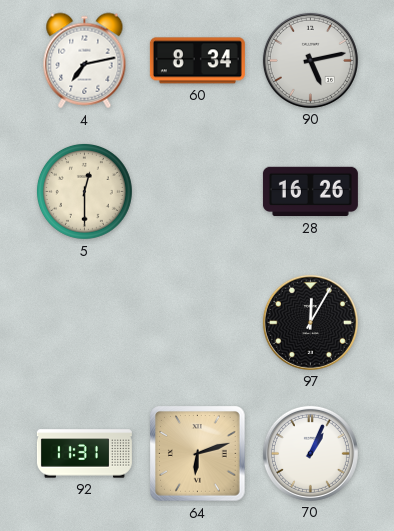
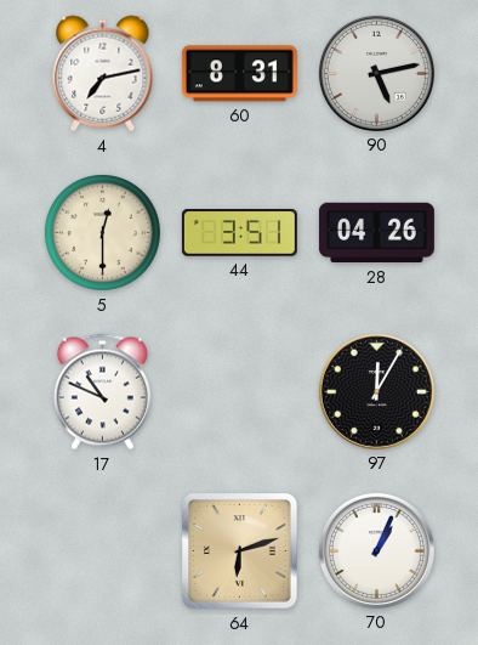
60: 8:34 -> 8:31 (239, 74)
44: none -> 3:51 (239, 233)
28: 16:26 -> 04:26 (376, 233)
17: none -> 10:49 (102, 392)
92: 11:31 -> none (84, 454)
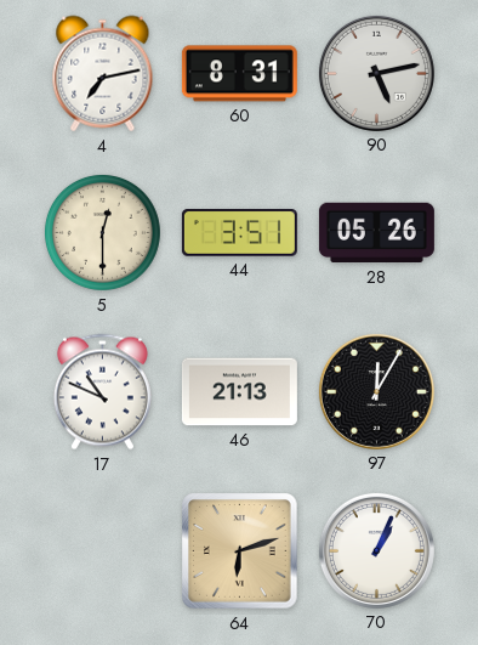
28: 04:26 -> 05:26 (376, 233)
46: none -> 21:13 (239, 392)
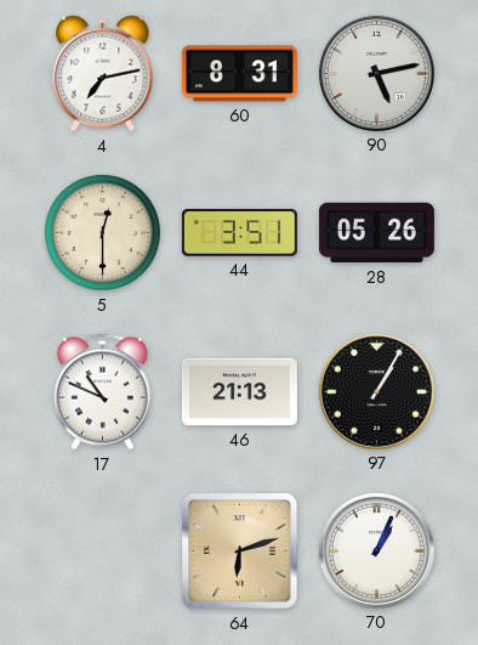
97: 12:05 -> 1:05 (376, 391)
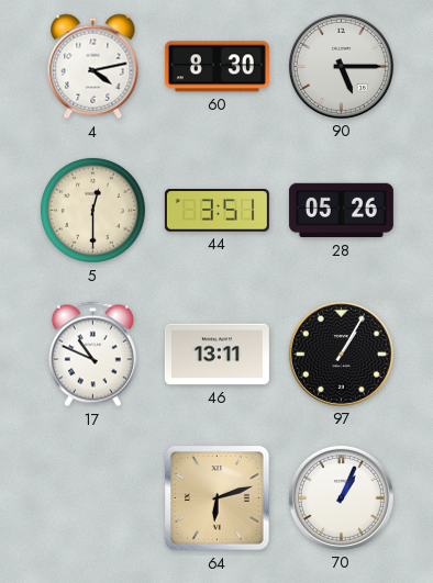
4: 7:13 -> 4:13 (93, 67)
60: 8:31 -> 8:30 (216, 67)
90: 5:13 -> 5:15 (341, 66)
46: 21:13 -> 13:11 (216, 355)
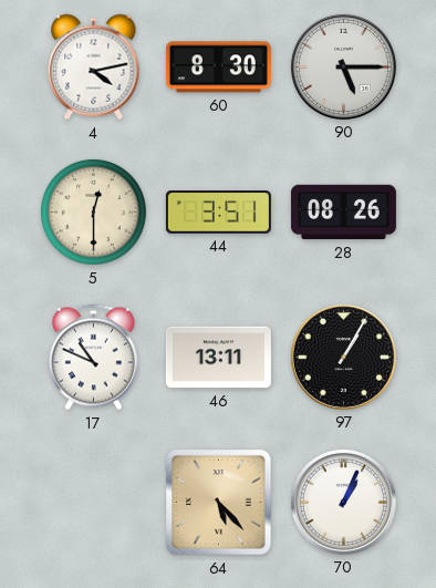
28: 05:26 -> 08:26 (343, 213)
64: 6:12 -> 5:23 (219, 503)
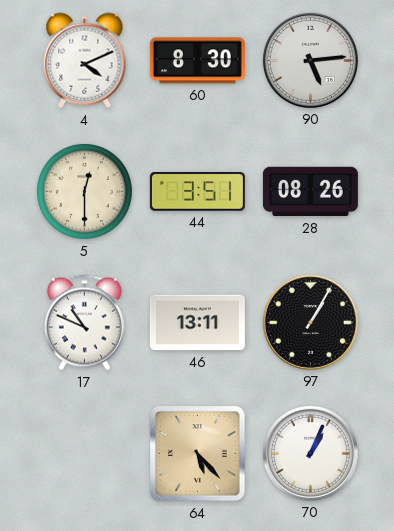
4: 4:13 -> 4:11 (85, 61)
90: 5:15 -> 5:14 (310, 60)
